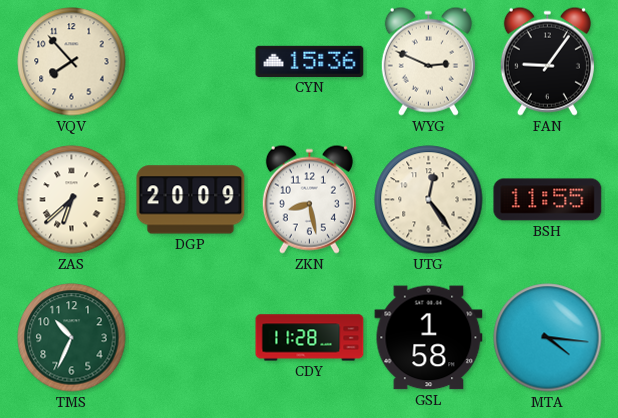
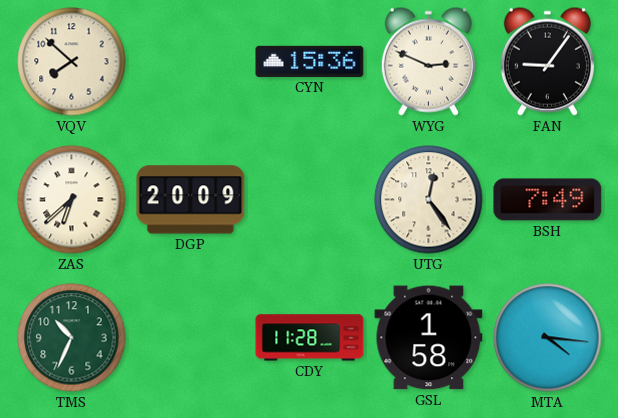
VQV: 7:53 -> 7:52 (72, 62)
ZKN: 8:28 -> none (309, 199)
BSH: 11:55 -> 7:49 (548, 200)
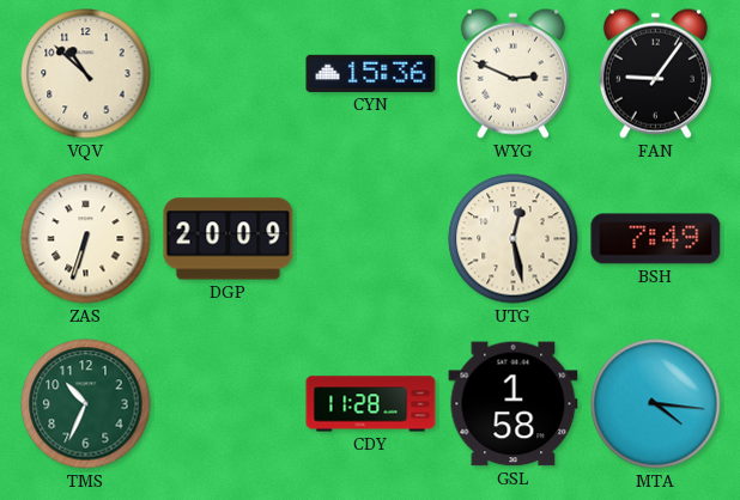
VQV: 7:52 -> 10:52 (86, 74)
ZAS: 6:38 -> 6:33 (86, 239)
UTG: 12:24 -> 12:28 (514, 239)
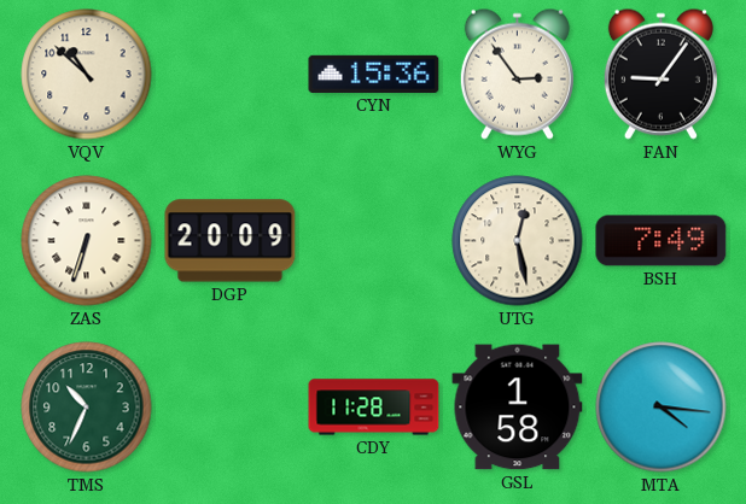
WYG: 2:49 -> 2:54 (517, 74)
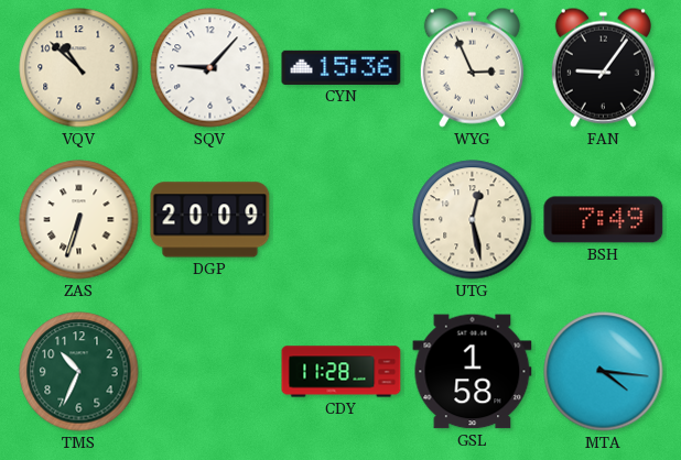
SQV: none -> 9:07 (210, 68)
WYG: 2:54 -> 2:56 (472, 67)
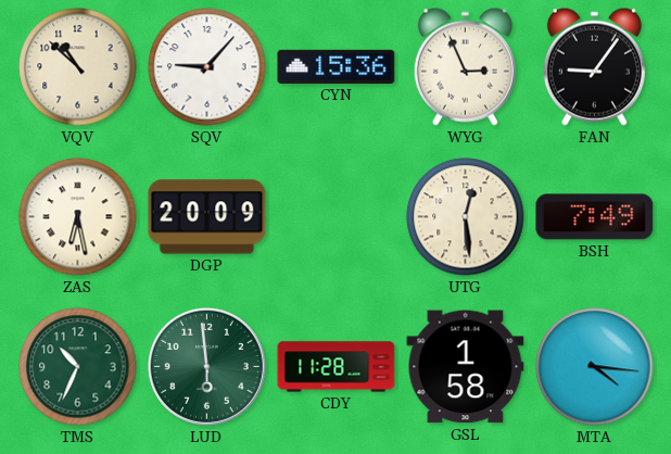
ZAS: 6:33 -> 6:28 (78, 217)
UTG: 12:28 -> 12:29 (466, 217)
LUD: none -> 5:59 (206, 366)
